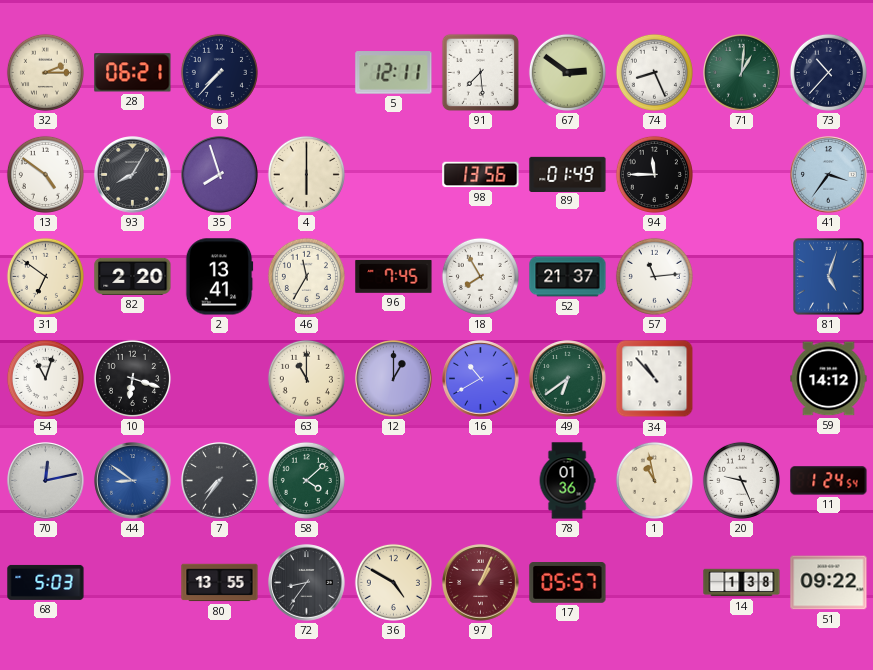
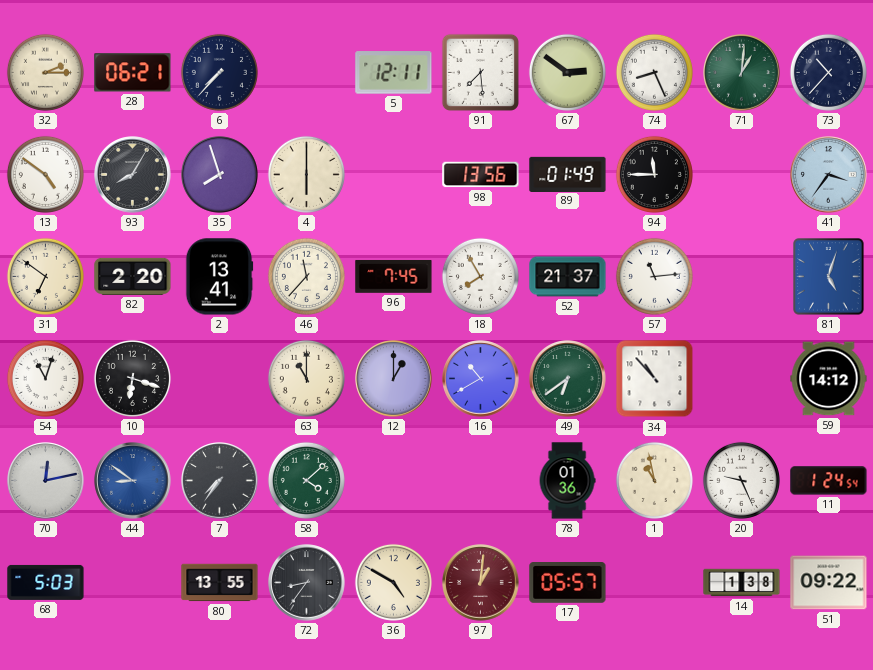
46: 11:35 -> 11:37 (306, 276)
97: 1:04 -> 1:01 (481, 583)
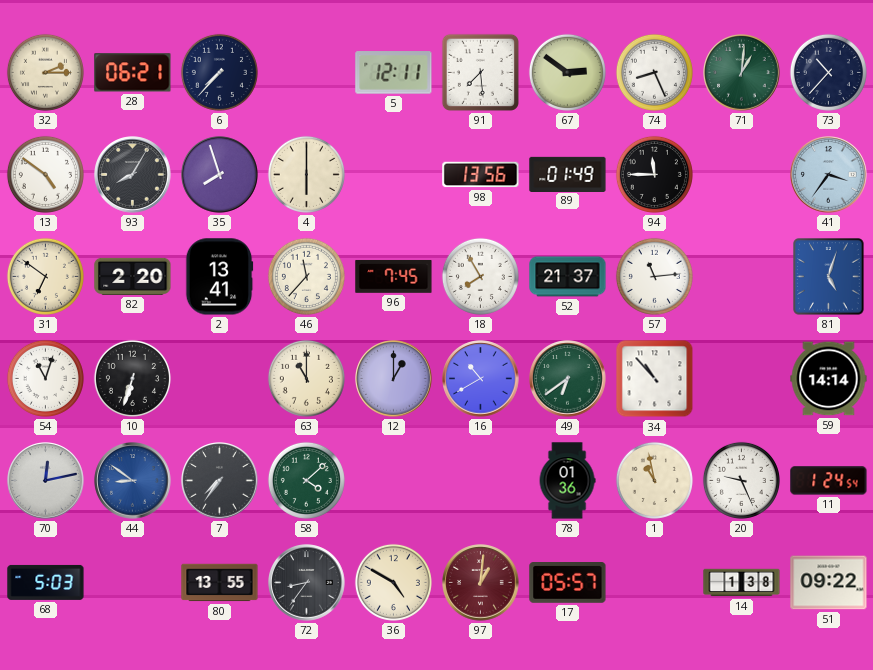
10: 6:18 -> 6:33 (132, 378)
59: 14:12 -> 14:14 (829, 379)
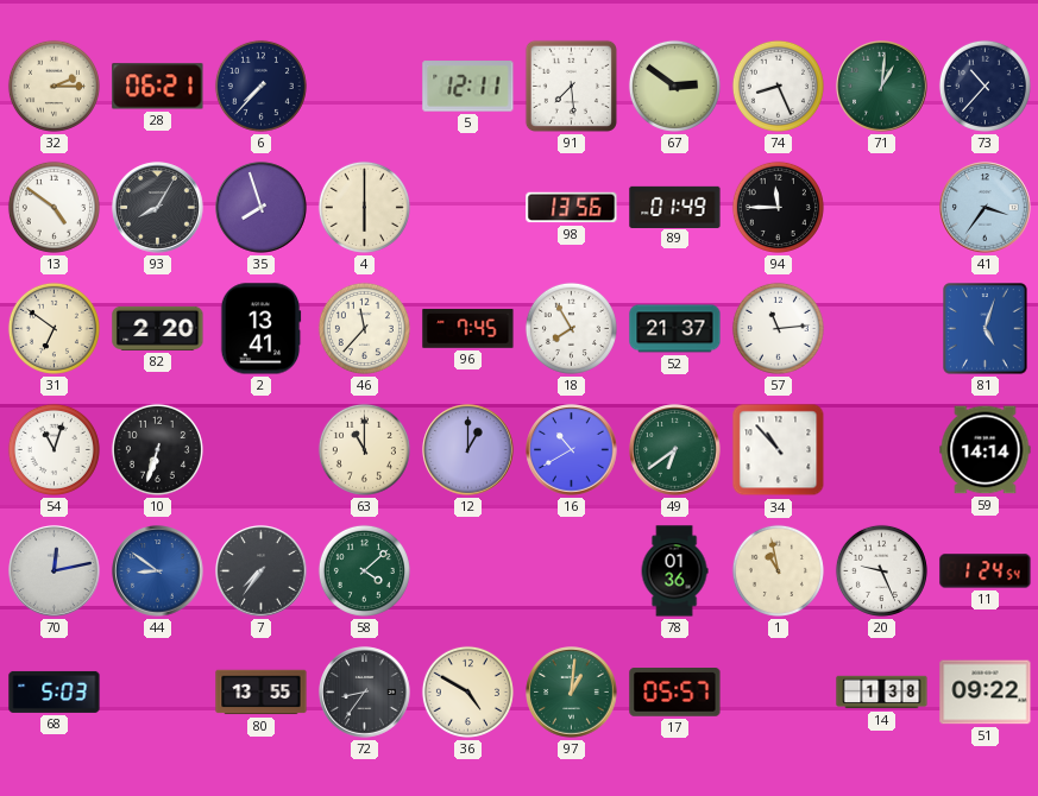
97 dial: burgundy -> green (572, 693)
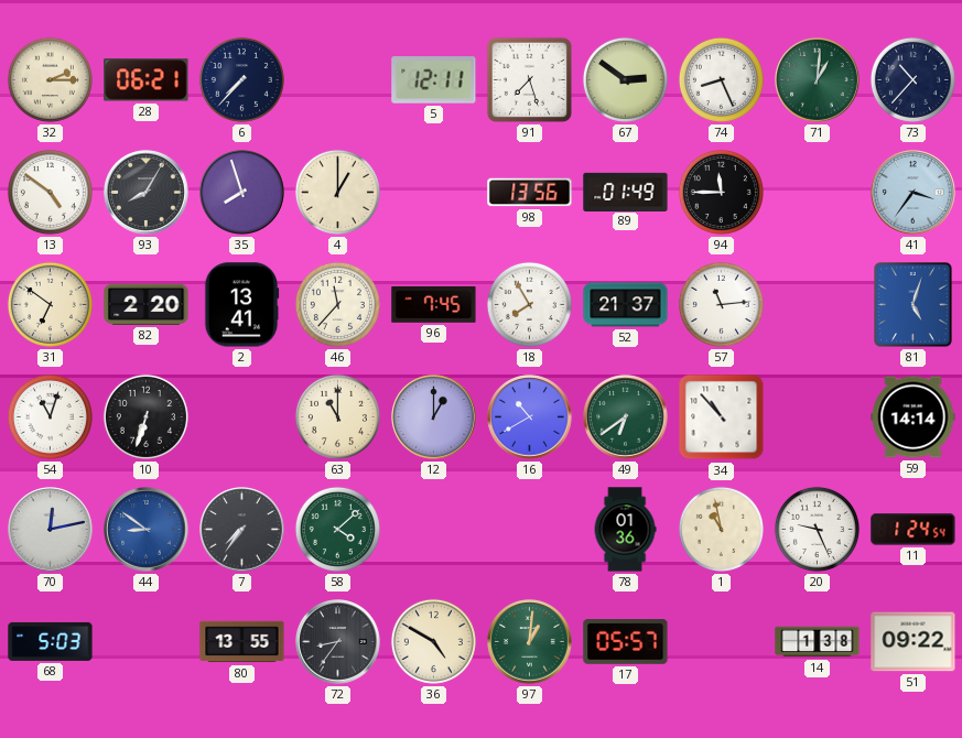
91: 7:29 -> 7:27 (529, 79)
4: 6:00 -> 1:00 (337, 192)
